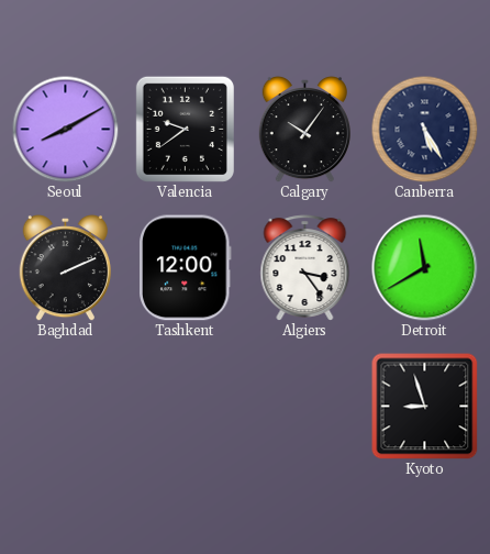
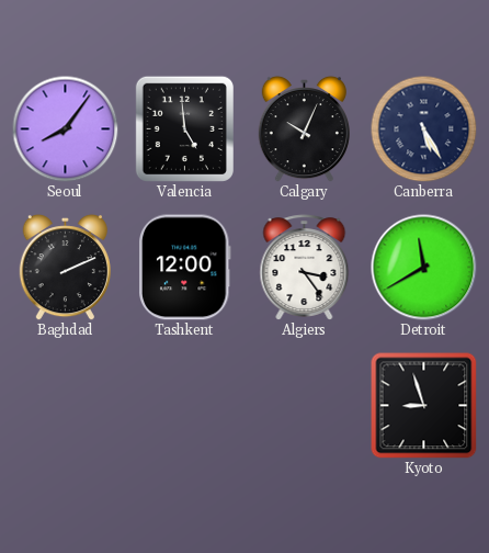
Seoul: 8:10 -> 8:06 (65, 128)
Valencia: 9:39 -> 4:59 (184, 128)
Calgary: 10:06 -> 10:04 (304, 128)
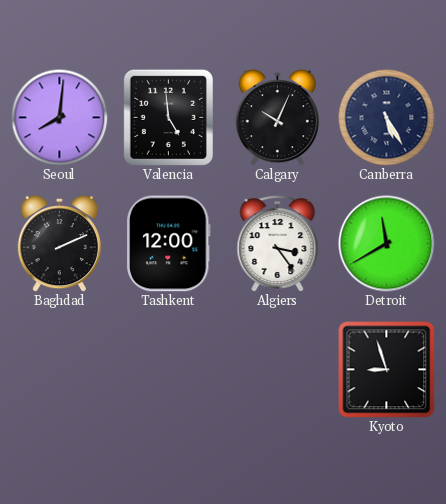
Seoul: 8:06 -> 8:01 (59, 117)
